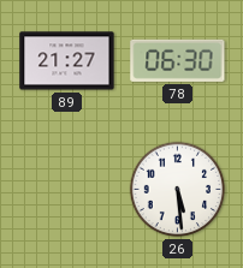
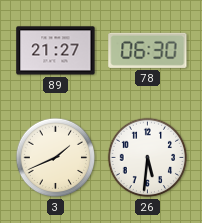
3: none -> 1:41 (56, 158)
26: 5:29 -> 5:31 (148, 158)
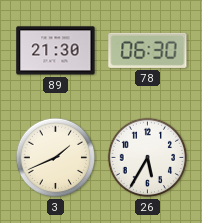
89: 21:27 -> 21:30 (56, 51)
26: 5:31 -> 5:35 (148, 158)
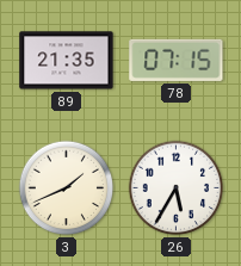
89: 21:30 -> 21:35 (67, 61)
78: 06:30 -> 07:15 (177, 60)
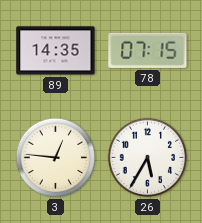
89: 21:35 -> 14:35 (56, 51)
3: 1:41 -> 12:46 (56, 158)
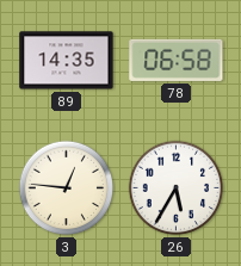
78: 07:15 -> 06:58 (177, 60)
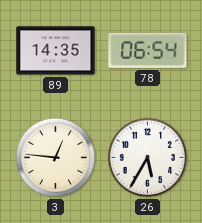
78: 06:58 -> 06:54 (148, 50)
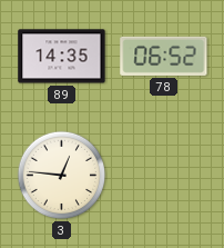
78: 06:54 -> 06:52 (164, 56)
26: 5:35 -> none (148, 158)
